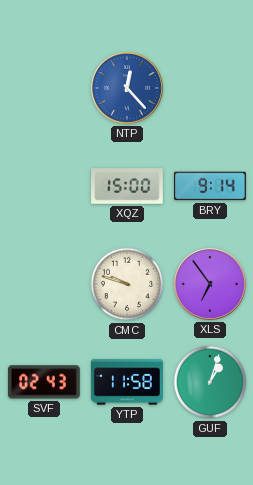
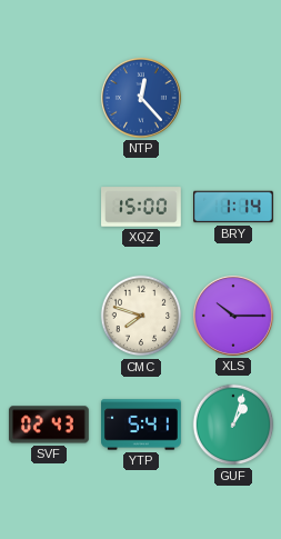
BRY: 9:14 -> 1:14 (234, 207)
CMC: 9:48 -> 7:48 (141, 316)
XLS: 6:54 -> 10:15 (233, 316)
YTP: 11:58 -> 5:41 (142, 425)
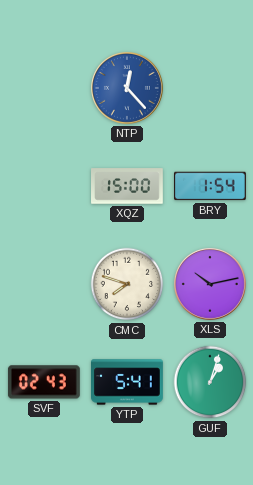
BRY: 1:14 -> 1:54 (211, 186)
XLS: 10:15 -> 10:13 (210, 284)
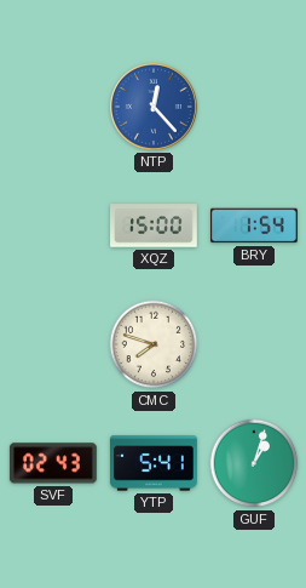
XLS: 10:13 -> none (210, 284)
